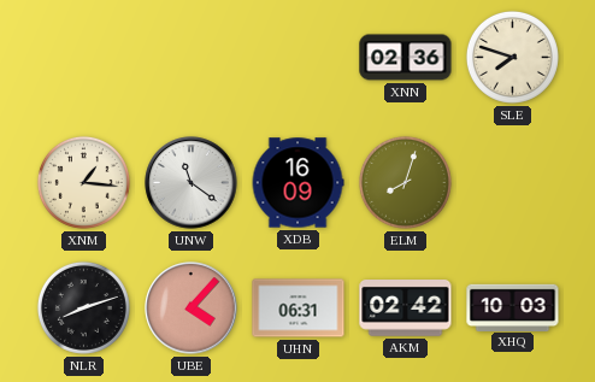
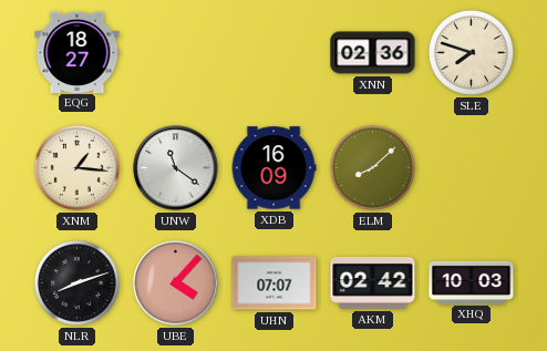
EQG: none -> 18:27 (78, 52)
ELM: 8:03 -> 8:08 (372, 167)
UHN: 06:31 -> 07:07 (275, 283)
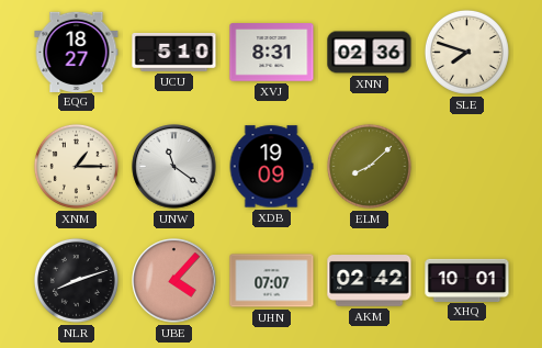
UCU: none -> 5:10 (174, 52)
XVJ: none -> 8:31 (272, 53)
XNM: 1:16 -> 1:15 (76, 166)
XDB: 16:09 -> 19:09 (271, 167)
XHQ: 10:03 -> 10:01 (467, 280)
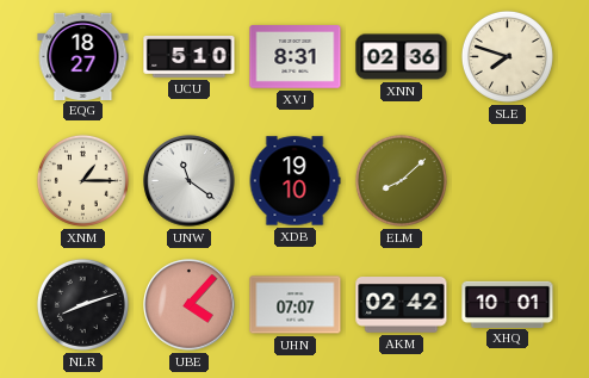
XDB: 19:09 -> 19:10 (294, 181)
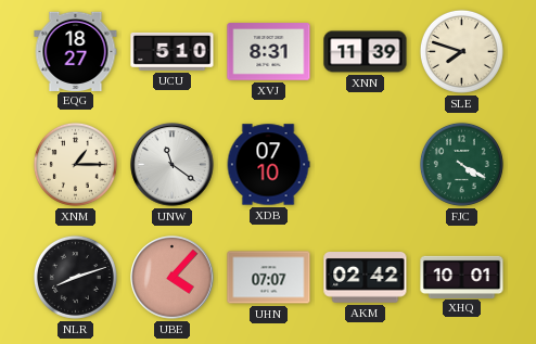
XNN: 02:36 -> 11:39 (366, 52)
XDB: 19:10 -> 07:10 (268, 165)
ELM: 8:08 -> none (401, 180)
FJC: none -> 4:20 (461, 164)
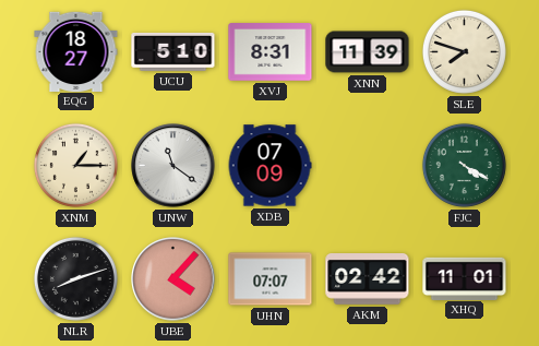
XDB: 07:10 -> 07:09 (269, 166)
XHQ: 10:01 -> 11:01 (465, 278)
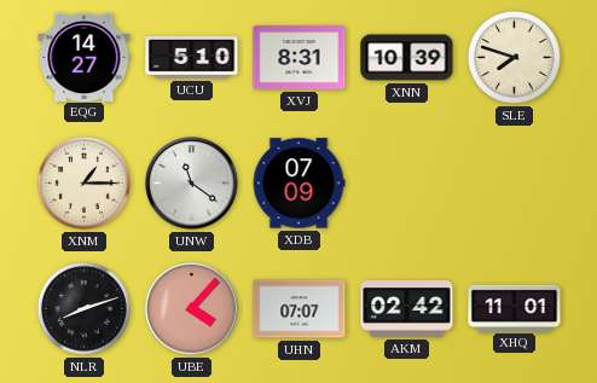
EQG: 18:27 -> 14:27 (85, 57)
XNN: 11:39 -> 10:39 (407, 58)
FJC: 4:20 -> none (464, 165)
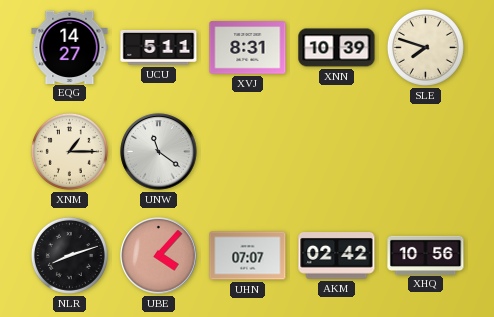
UCU: 5:10 -> 5:11 (159, 47)
XDB: 07:09 -> none (298, 184)
XHQ: 11:01 -> 10:56 (426, 255)
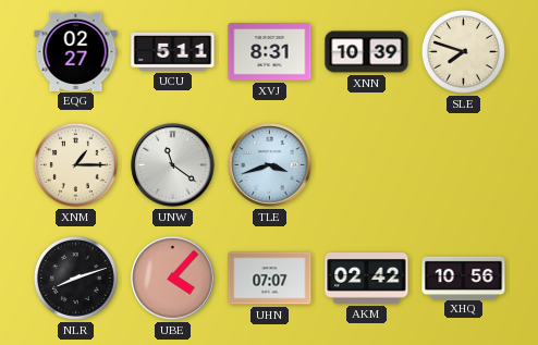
EQG: 14:27 -> 02:27 (76, 51)
TLE: none -> 3:42 (270, 165)
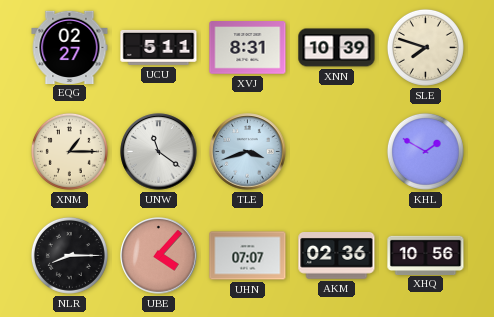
KHL: none -> 1:50 (425, 151)
NLR: 8:12 -> 8:15 (69, 255)
AKM: 02:42 -> 02:36 (337, 256)
